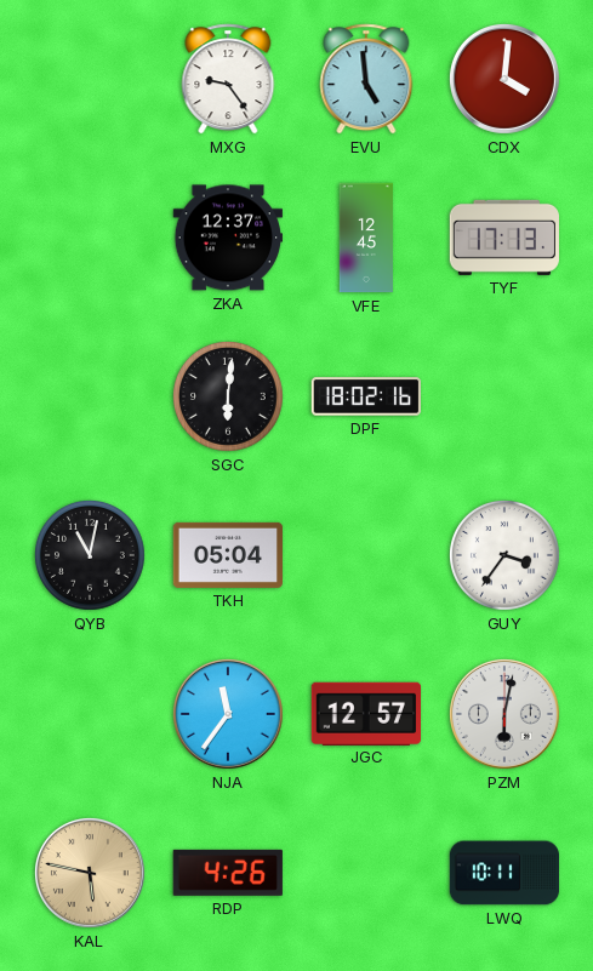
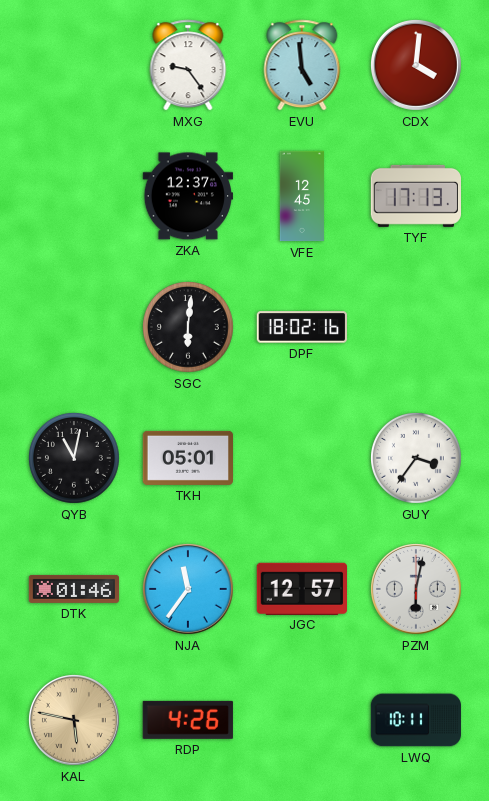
TKH: 05:04 -> 05:01 (187, 458)
DTK: none -> 01:46 (74, 589)
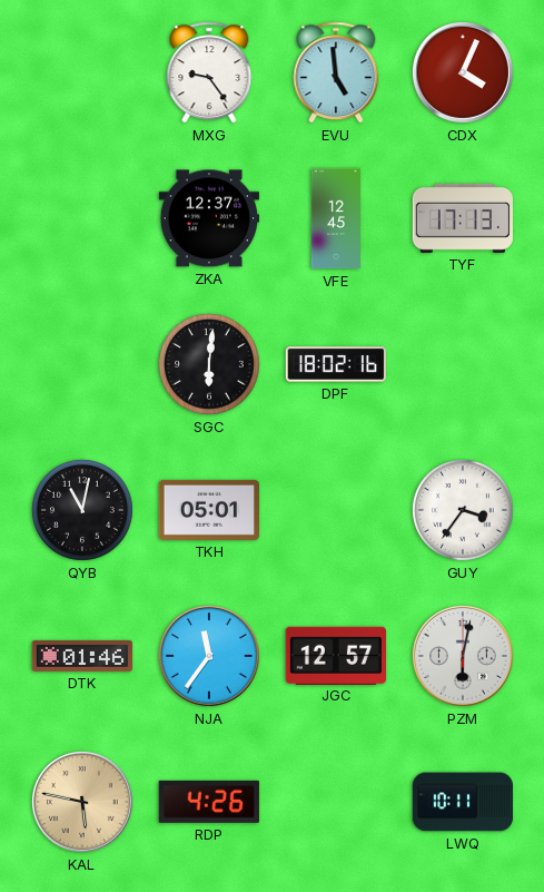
CDX: 4:01 -> 4:04 (463, 72)
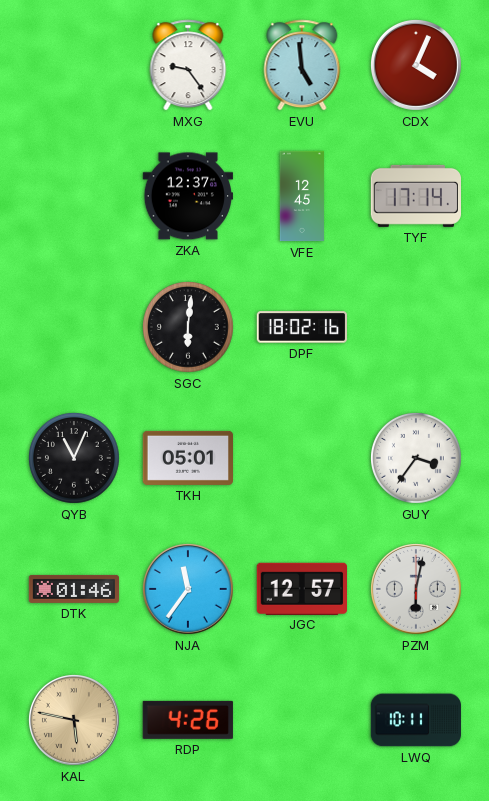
TYF: 17:13 -> 17:14 (415, 196)
QYB: 11:02 -> 11:04 (75, 459)
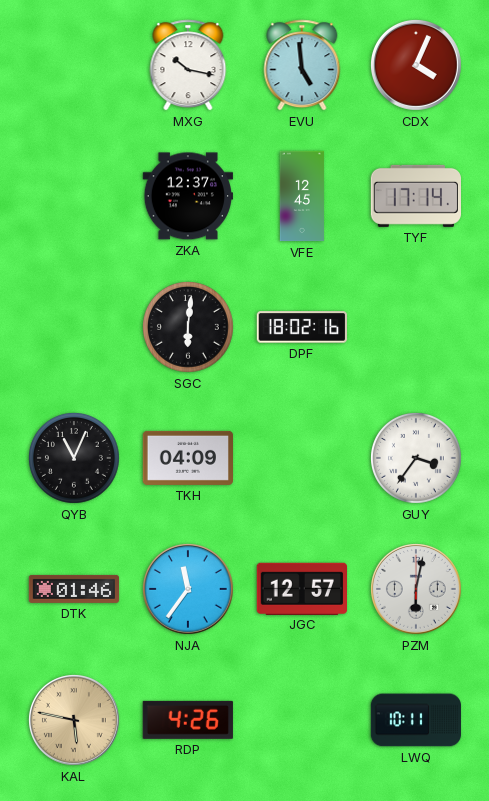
MXG: 9:24 -> 10:17 (188, 65)
TKH: 05:01 -> 04:09 (187, 458)
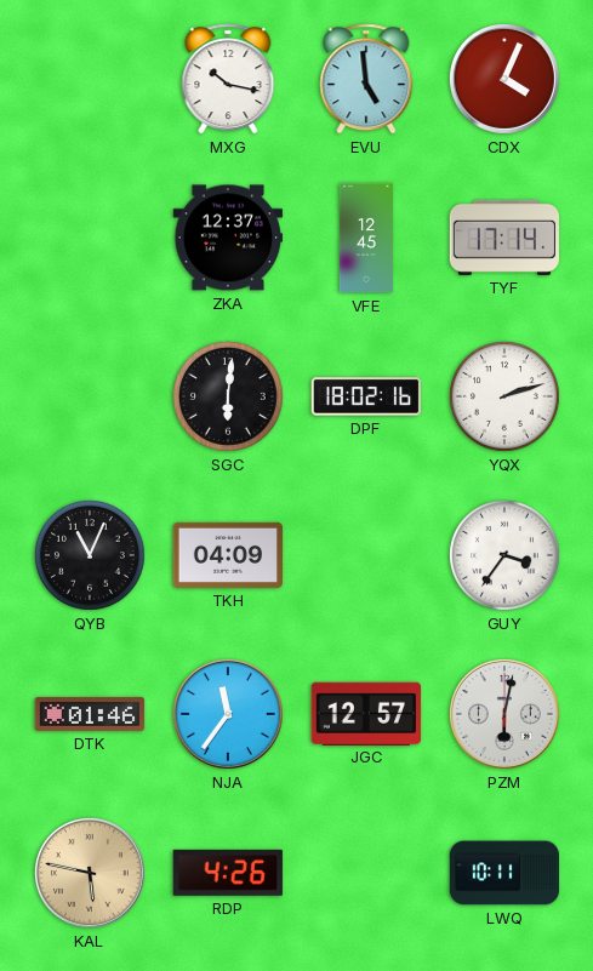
YQX: none -> 2:12 (506, 398)
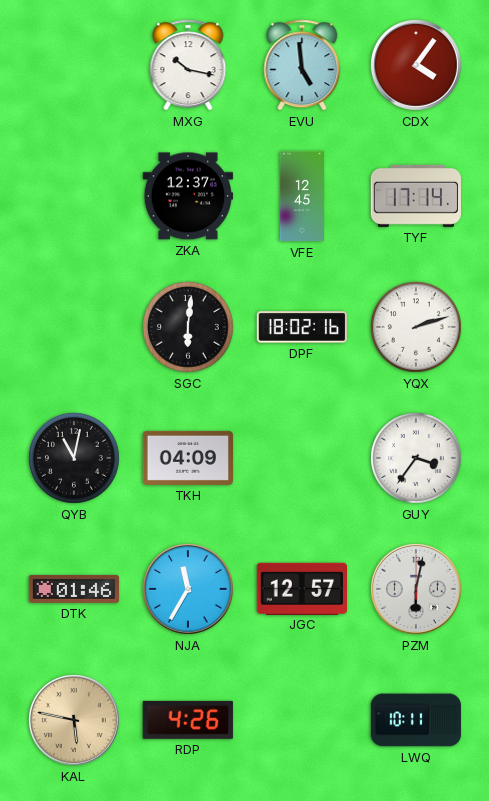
CDX: 4:04 -> 4:06 (416, 65)
QYB: 11:04 -> 11:02 (75, 459)
NJA: 11:36 -> 11:35 (188, 589)
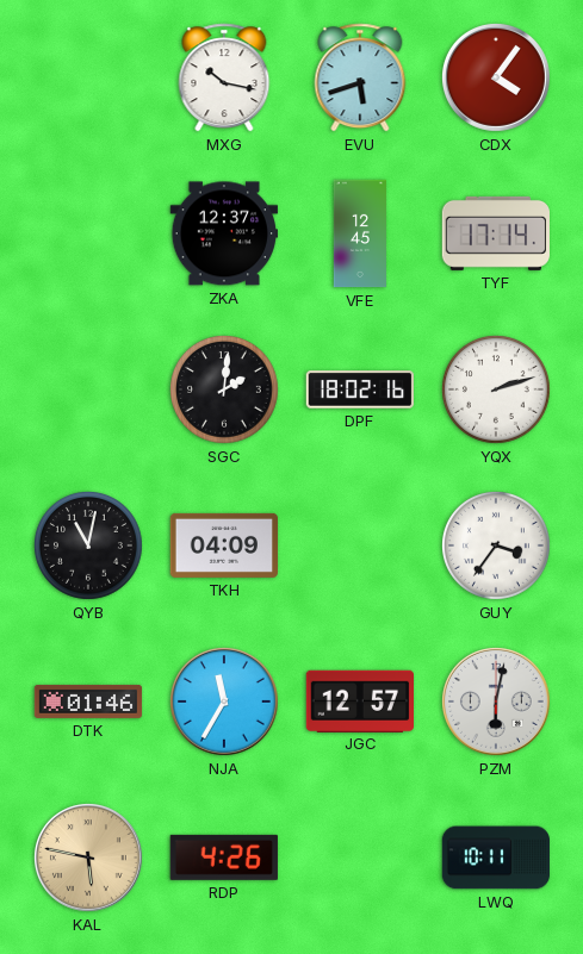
EVU: 4:59 -> 5:42 (360, 77)
SGC: 6:01 -> 2:01 (225, 391)
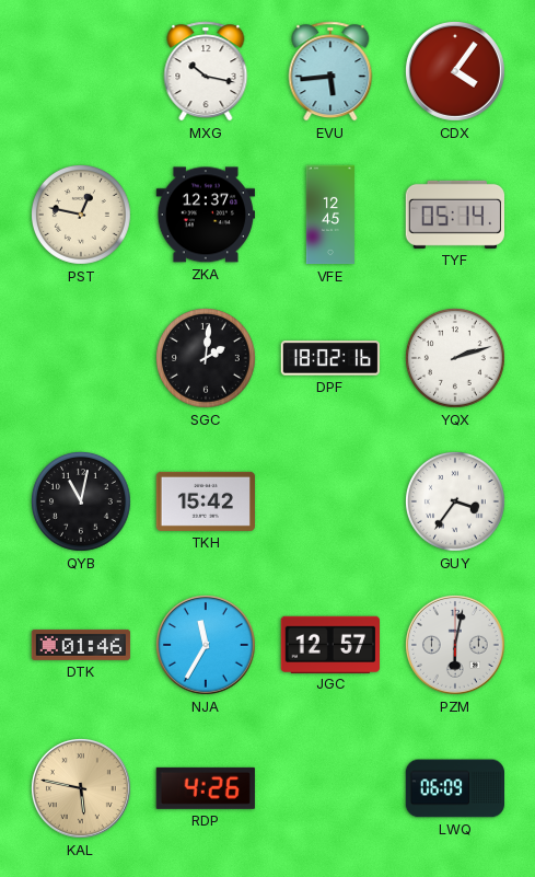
EVU: 5:42 -> 5:44 (330, 71)
PST: none -> 12:47 (82, 216)
TYF: 17:14 -> 05:14 (454, 215)
TKH: 04:09 -> 15:42 (205, 501)
LWQ: 10:11 -> 06:09 (455, 788)
